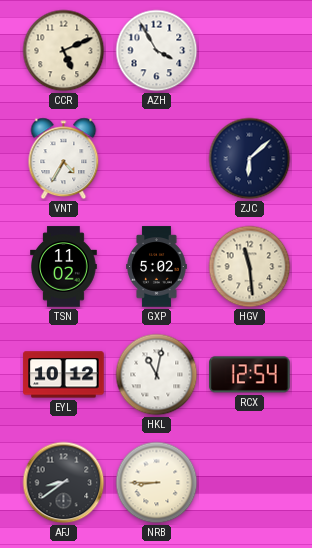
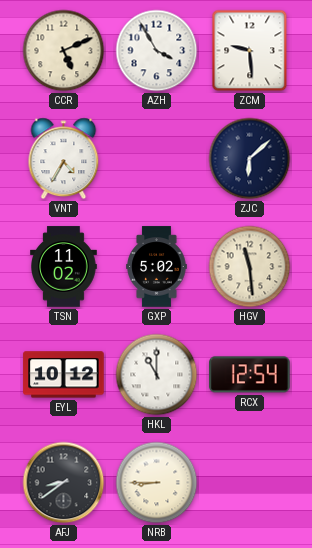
ZCM: none -> 9:29 (250, 51)
HKL: 11:02 -> 11:00 (157, 375)
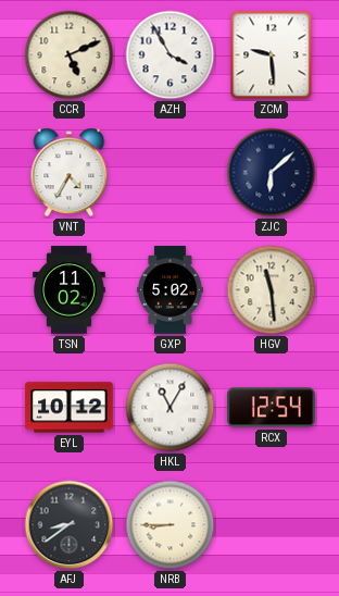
HKL: 11:00 -> 11:05 (171, 408)
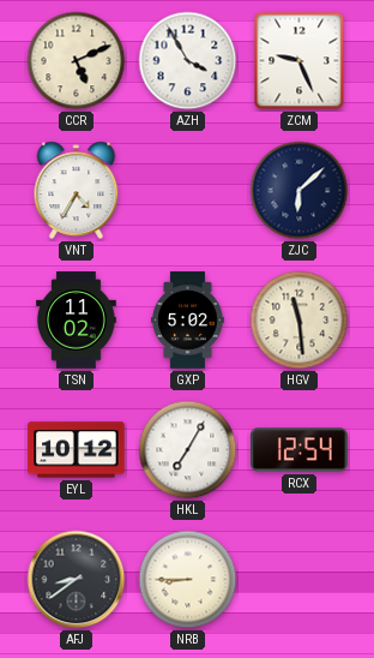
ZCM: 9:29 -> 9:26 (300, 61)
HKL: 11:05 -> 7:05 (188, 450)
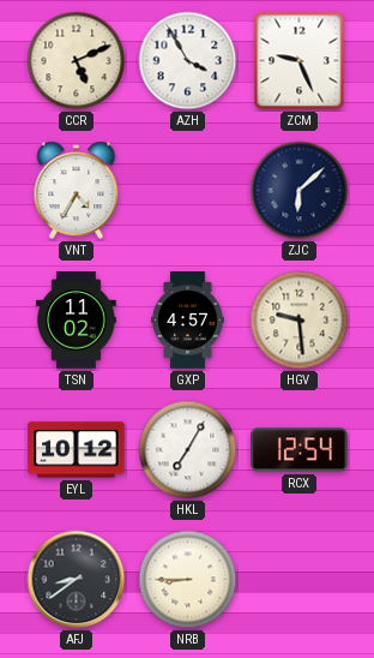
GXP: 5:02 -> 4:57 (188, 321)
HGV: 11:29 -> 9:29 (300, 321)
